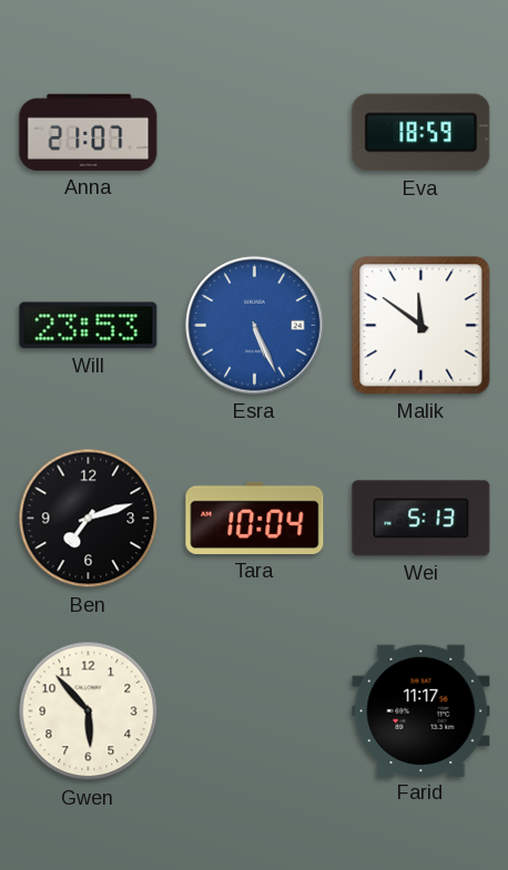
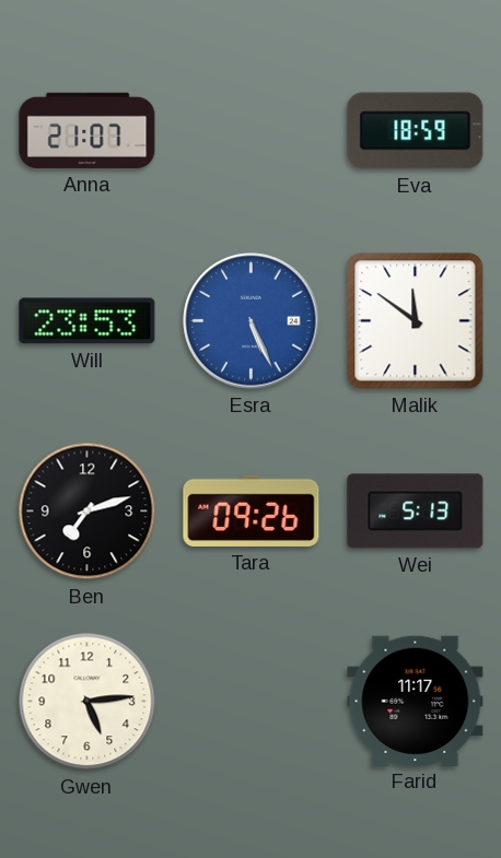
Tara: 10:04 -> 09:26 (252, 510)
Gwen: 5:53 -> 5:14 (88, 702)
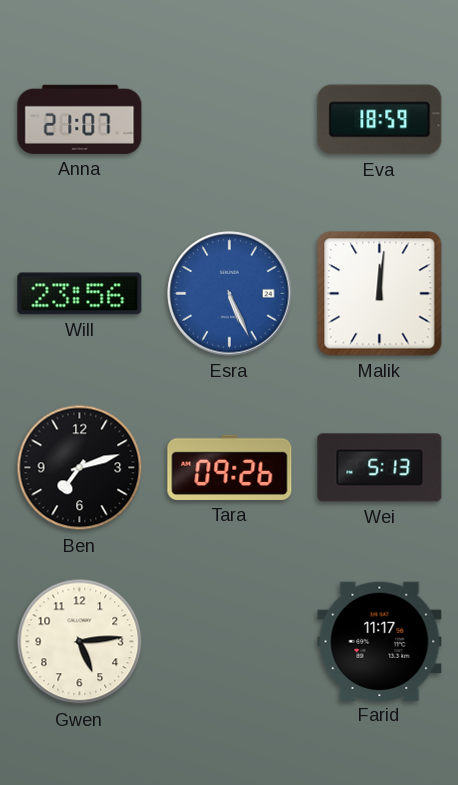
Will: 23:53 -> 23:56 (80, 294)
Malik: 11:51 -> 12:01 (380, 294)
